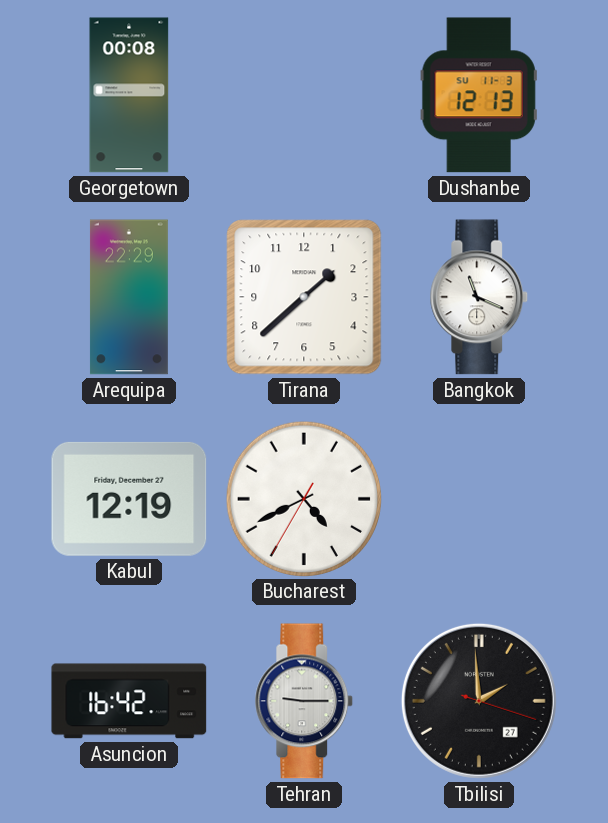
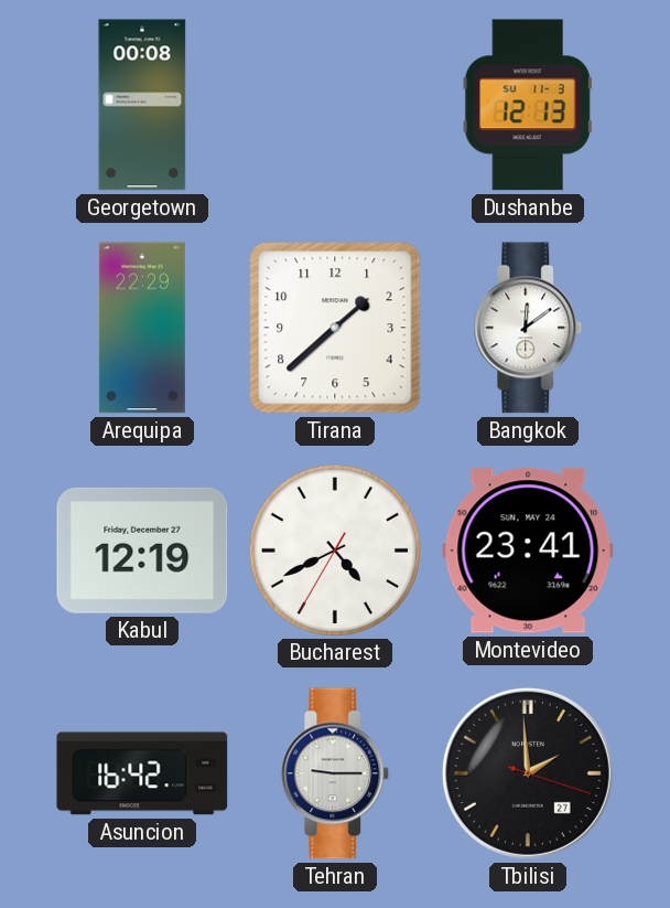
Bangkok: 11:19 -> 12:09 (528, 328)
Montevideo: none -> 23:41 (528, 551)
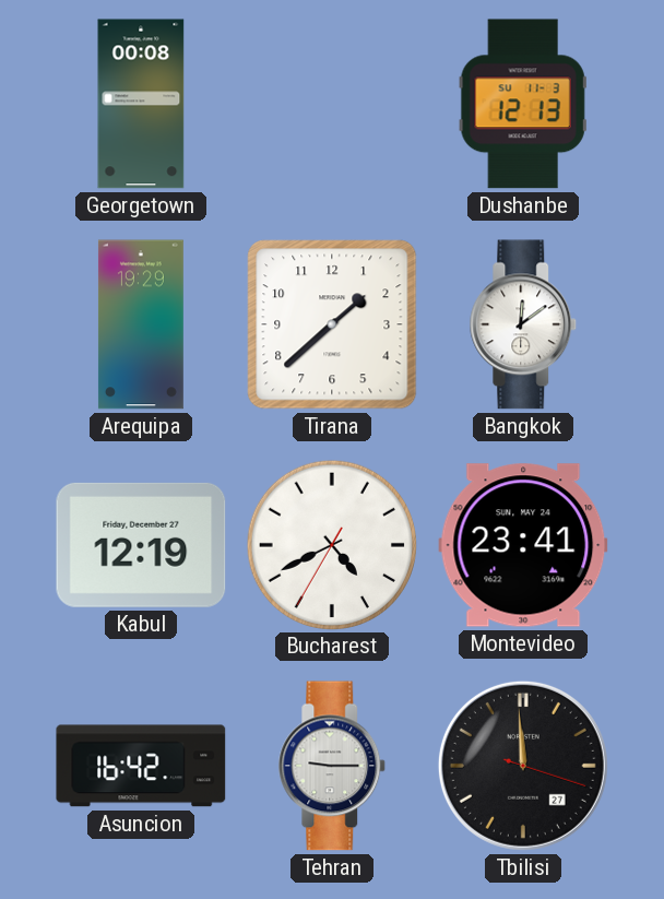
Arequipa: 22:29 -> 19:29 (141, 324)
Tbilisi: 1:59 -> 11:59 (523, 766)
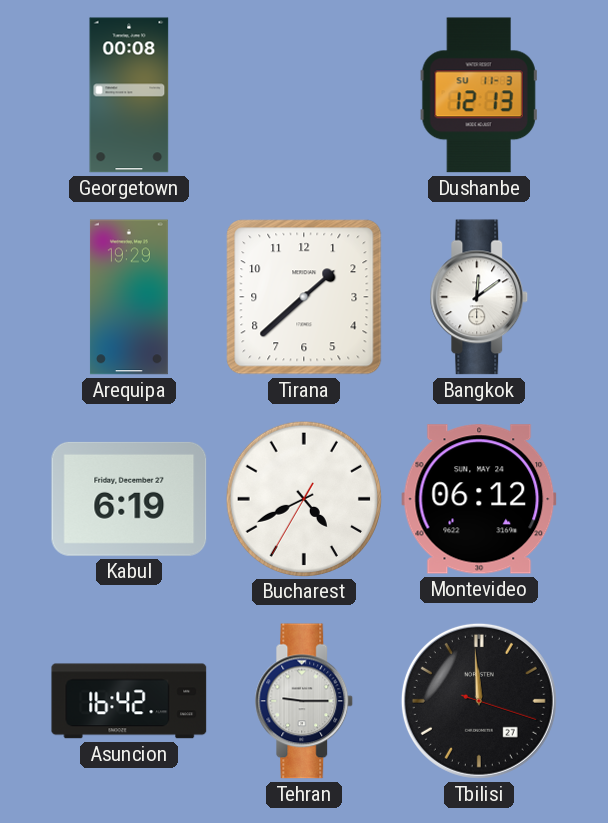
Kabul: 12:19 -> 6:19 (129, 499)
Montevideo: 23:41 -> 06:12 (479, 499)
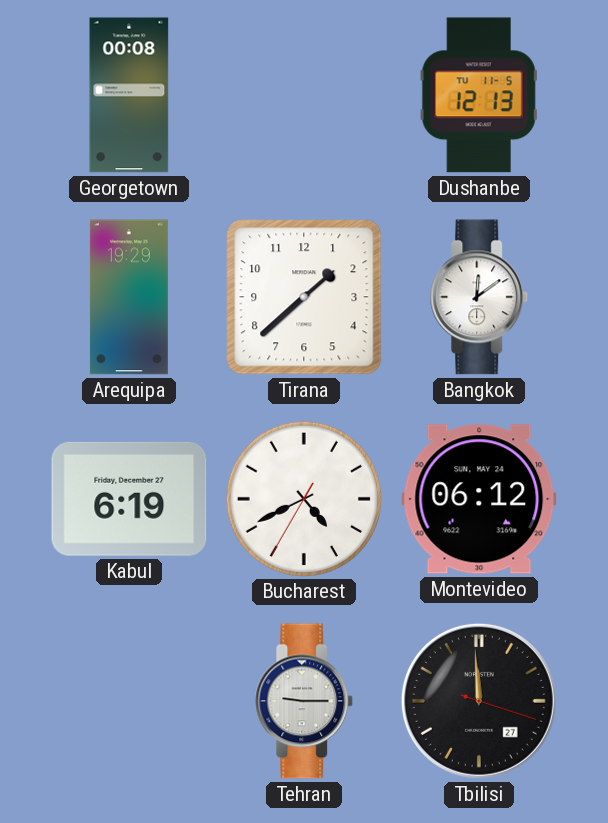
Dushanbe date: SU 11-3 -> TU 11-5 (479, 95)
Asuncion: 16:42 -> none (129, 701)
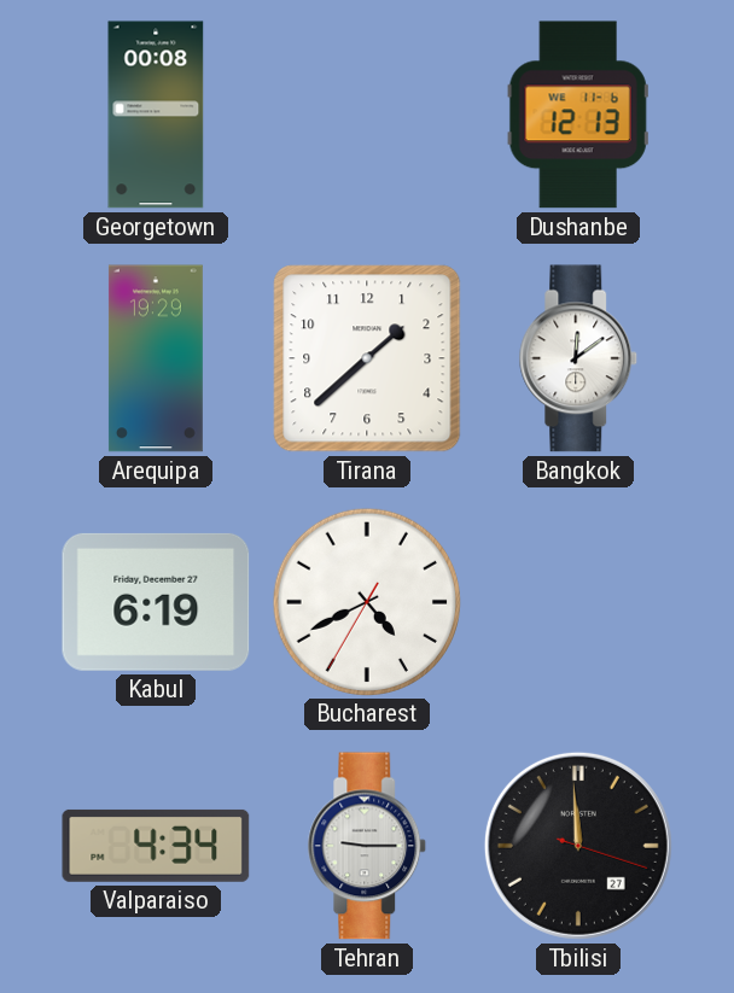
Dushanbe date: TU 11-5 -> WE 11-6 (578, 115)
Montevideo: 06:12 -> none (479, 499)
Valparaiso: none -> 4:34 (156, 846)
